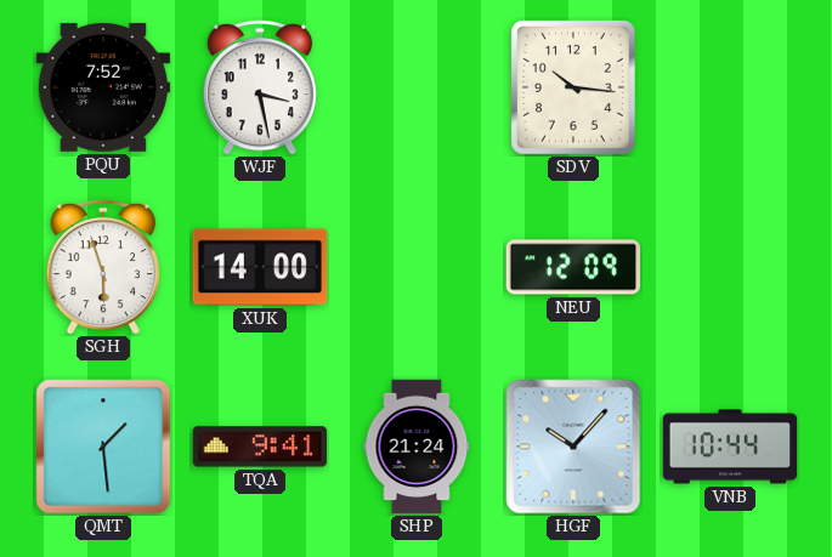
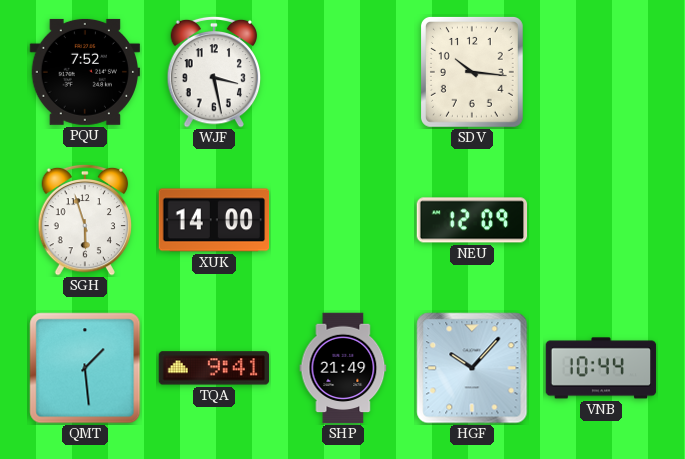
SHP: 21:24 -> 21:49 (343, 368)
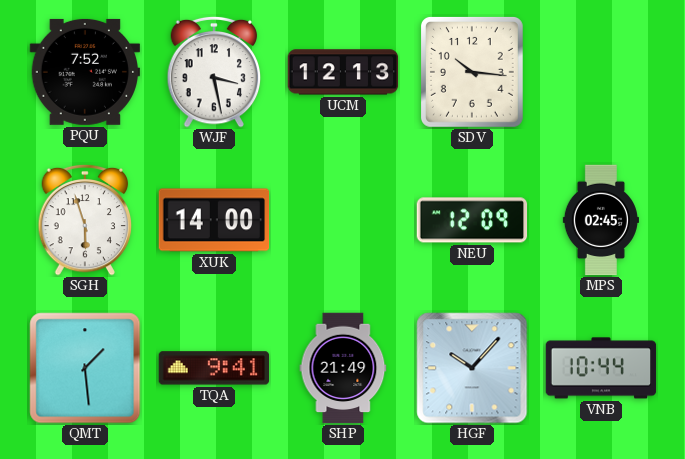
UCM: none -> 12:13 (343, 72)
MPS: none -> 02:45 (601, 220)
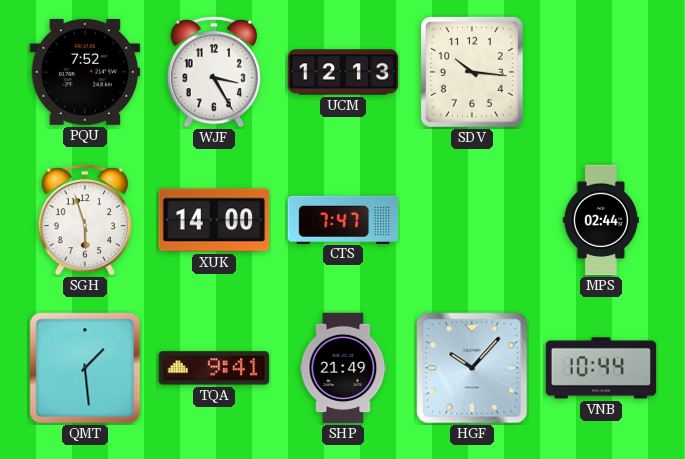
WJF: 3:28 -> 3:25 (214, 72)
CTS: none -> 7:47 (343, 219)
NEU: 12:09 -> none (472, 220)
MPS: 02:45 -> 02:44 (601, 220)
